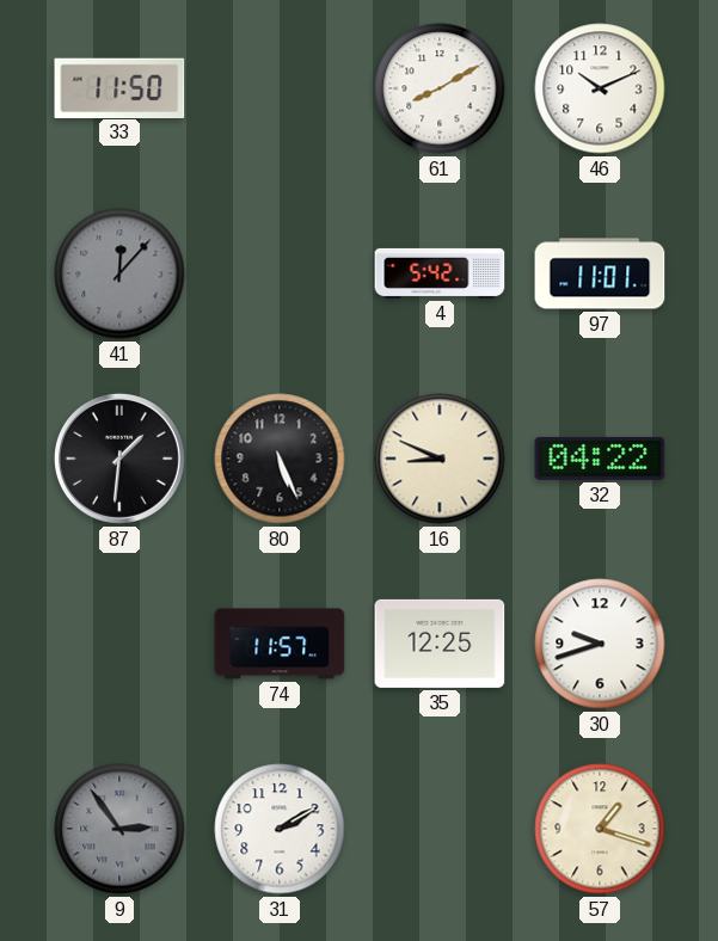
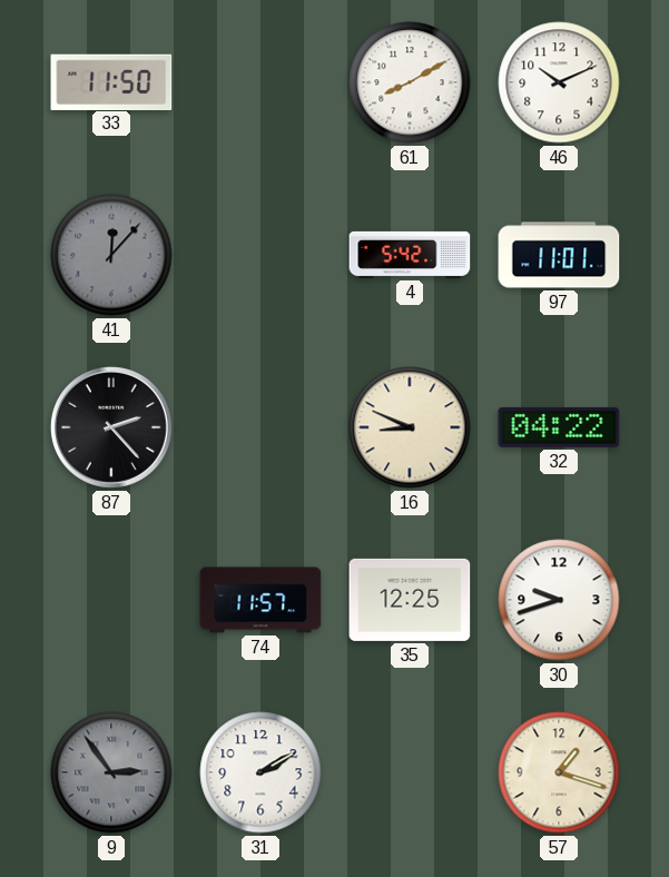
87: 1:31 -> 2:23 (111, 427)
80: 5:26 -> none (280, 459)
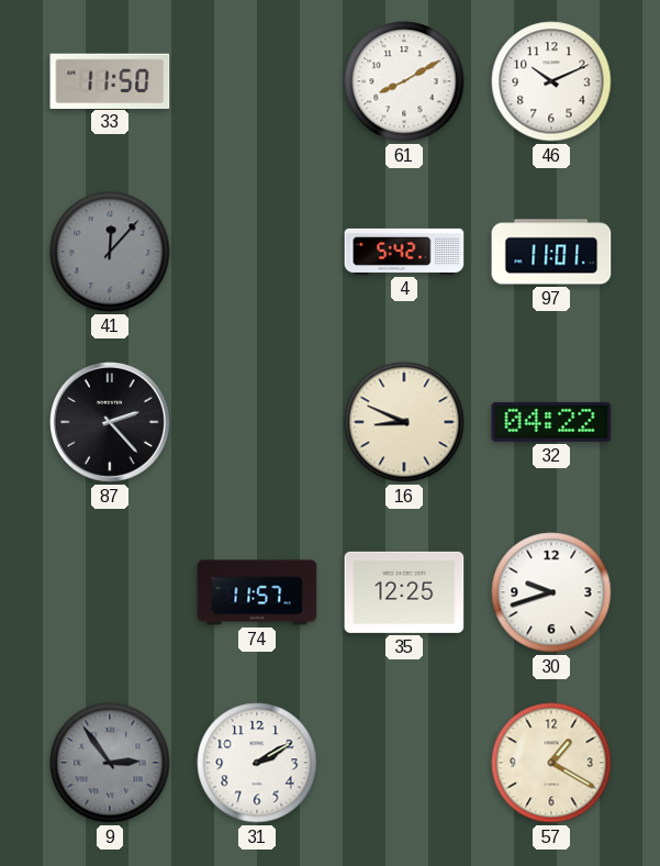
57: 1:18 -> 1:20 (551, 763)
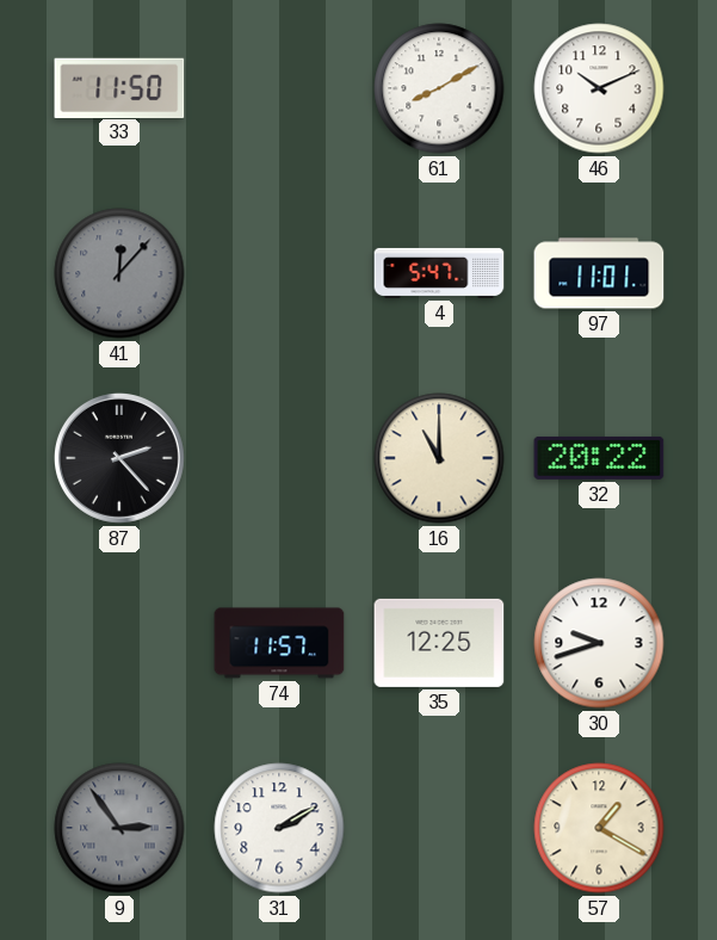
4: 5:42 -> 5:47 (439, 273)
16: 8:49 -> 11:00 (439, 458)
32: 04:22 -> 20:22 (599, 458)
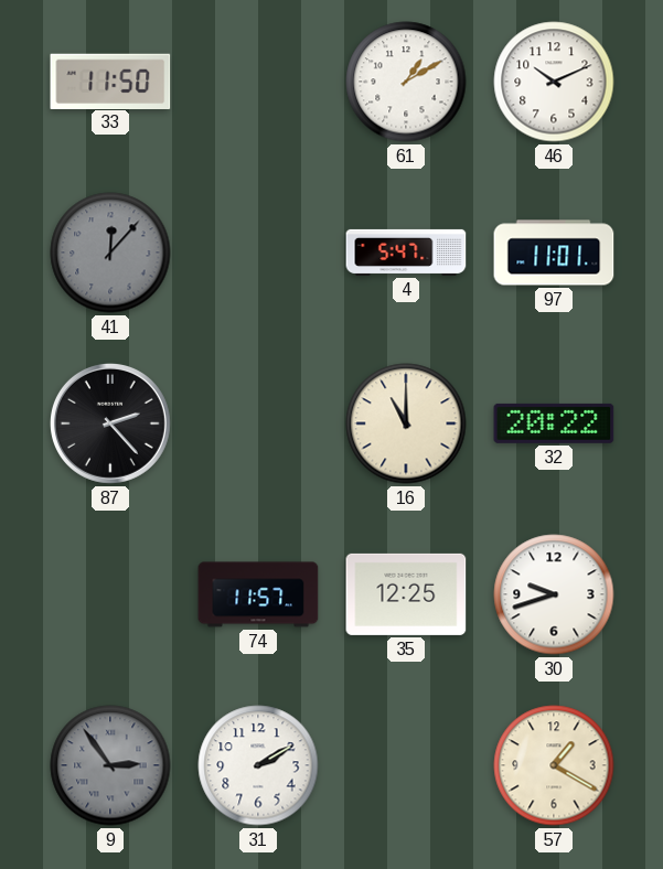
61: 8:10 -> 1:10 (406, 82)
